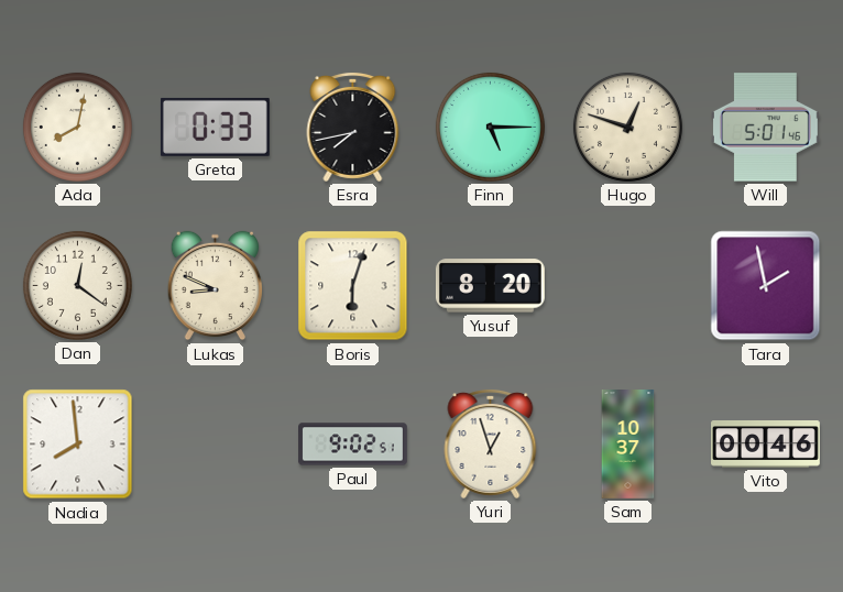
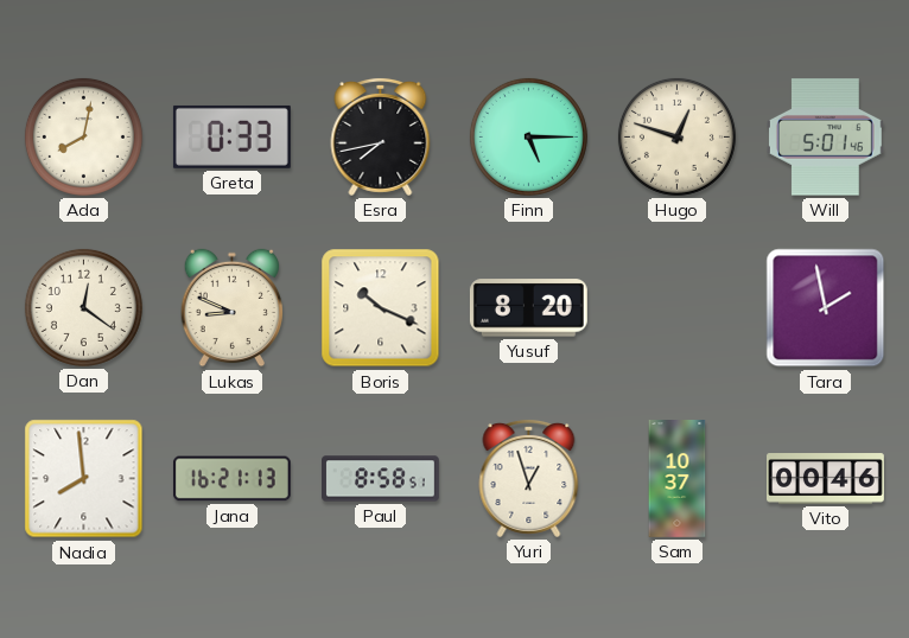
Boris: 6:03 -> 10:19 (381, 308)
Jana: none -> 16:21 (231, 479)
Paul: 9:02 -> 8:58 (381, 479)
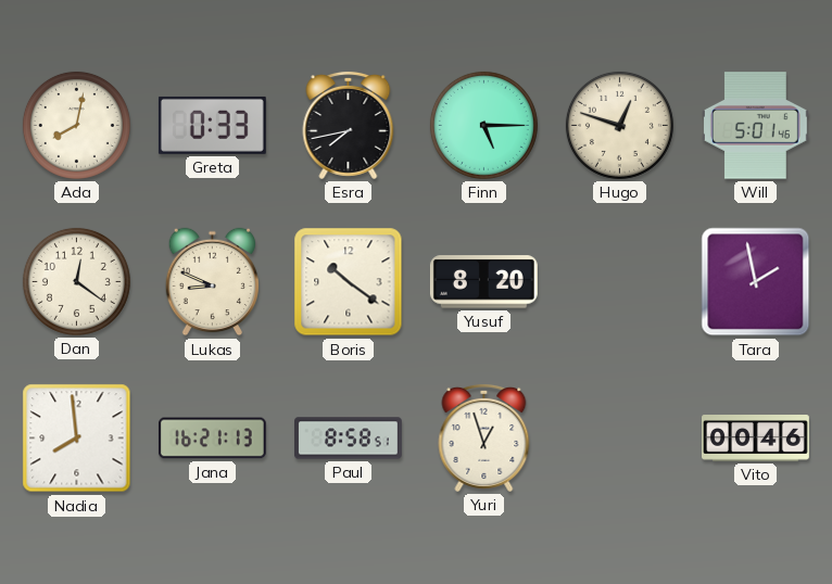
Boris: 10:19 -> 10:21 (349, 282)
Sam: 10:37 -> none (678, 479)
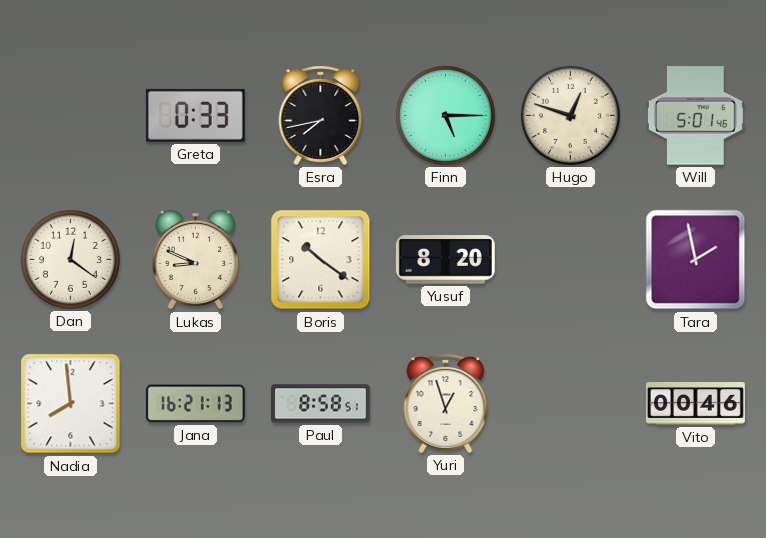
Ada: 8:02 -> none (76, 125)
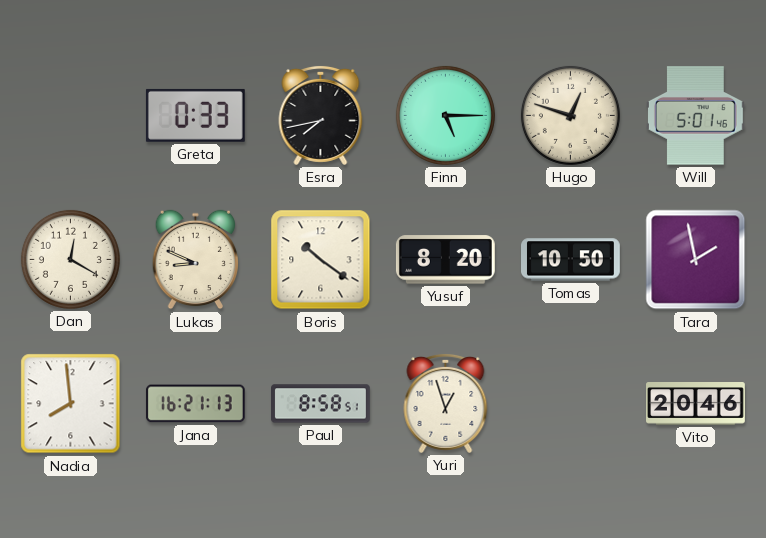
Dan: 12:21 -> 12:20 (70, 259)
Tomas: none -> 10:50 (571, 260)
Vito: 00:46 -> 20:46 (696, 404)
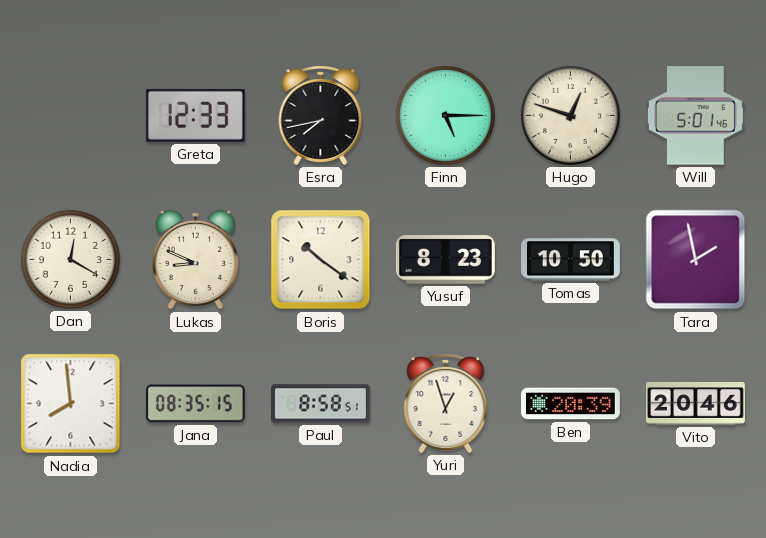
Greta: 0:33 -> 12:33 (195, 115)
Yusuf: 8:20 -> 8:23 (445, 260)
Jana: 16:21 -> 08:35 (195, 404)
Ben: none -> 20:39 (571, 404)
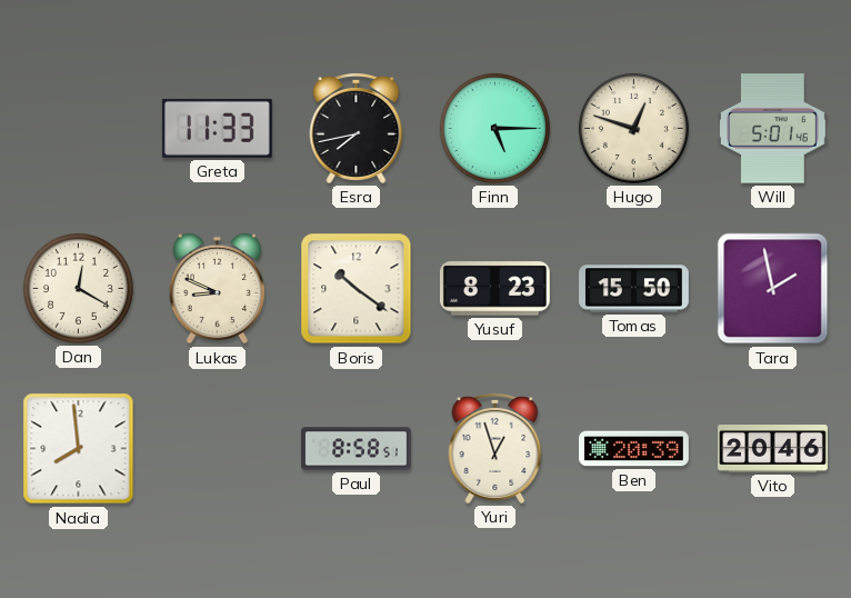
Greta: 12:33 -> 11:33 (217, 128)
Tomas: 10:50 -> 15:50 (634, 289)
Jana: 08:35 -> none (195, 404)
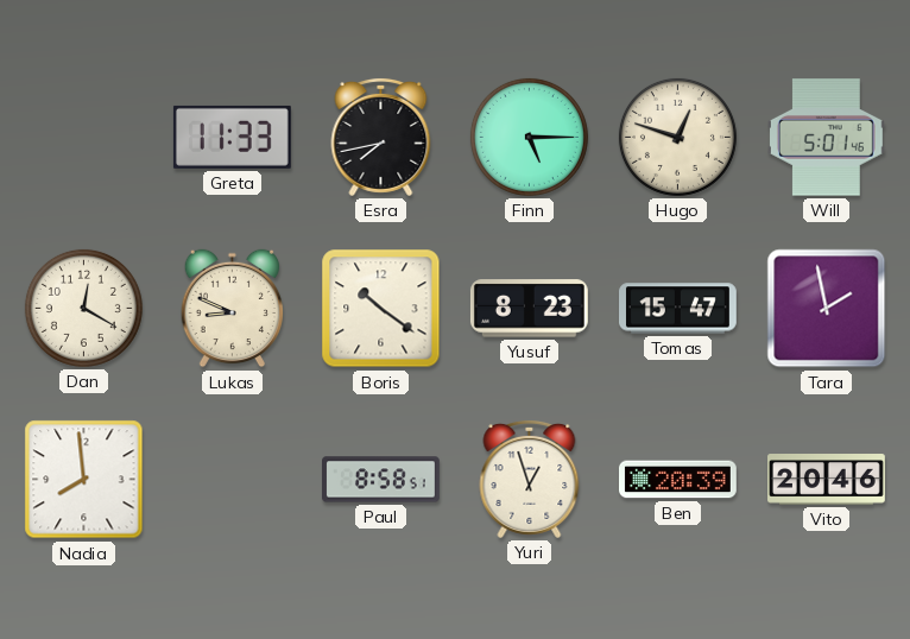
Tomas: 15:50 -> 15:47 (678, 309)
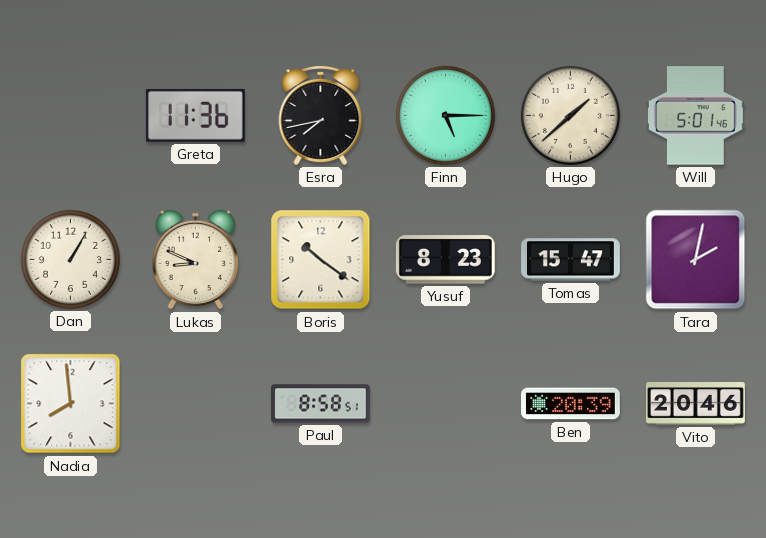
Greta: 11:33 -> 11:36 (195, 115)
Hugo: 12:48 -> 1:38 (570, 115)
Dan: 12:20 -> 1:05 (70, 259)
Tara: 1:58 -> 2:02 (696, 260)
Yuri: 12:57 -> none (530, 479)
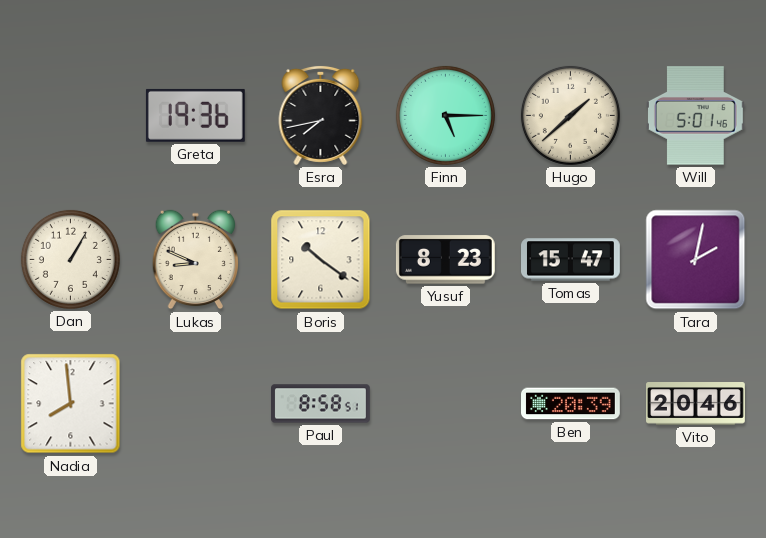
Greta: 11:36 -> 19:36 (195, 115)
